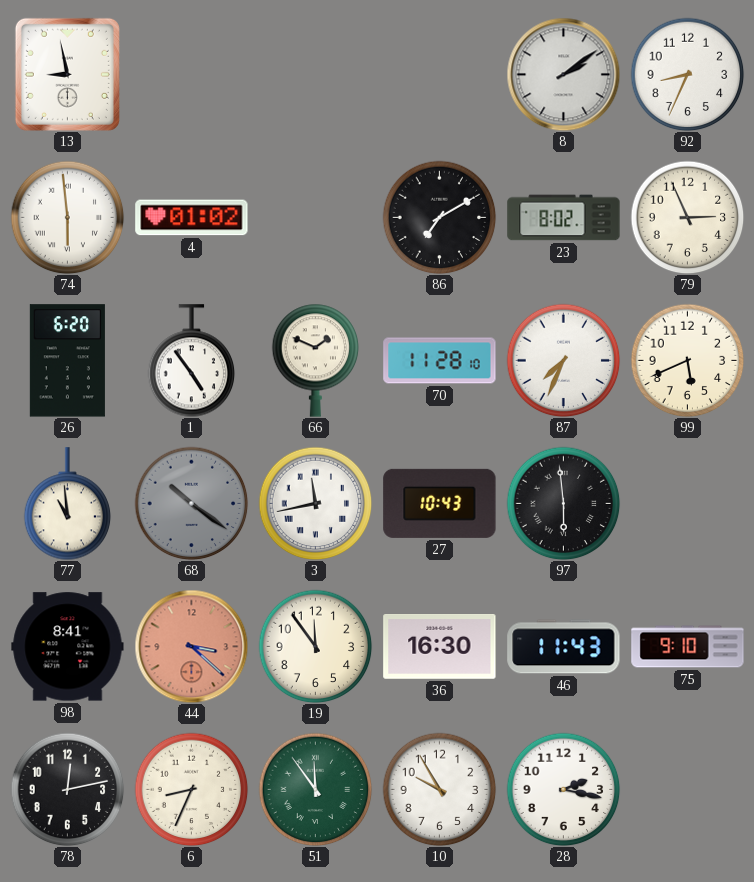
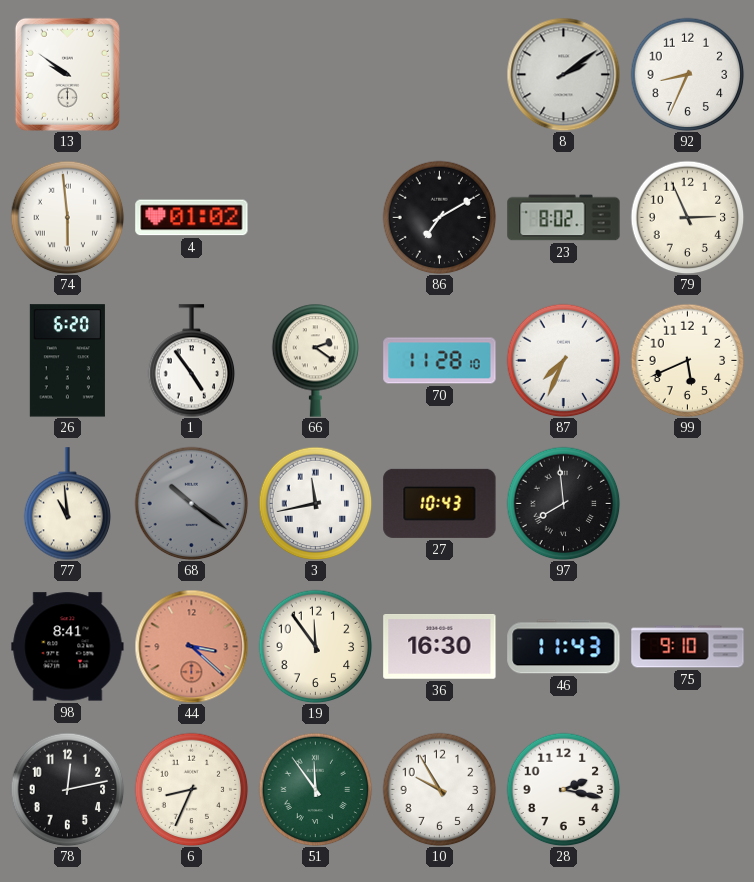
13: 8:58 -> 9:51 (67, 74)
66: 1:49 -> 2:21 (316, 360)
97: 5:59 -> 7:59 (563, 503)
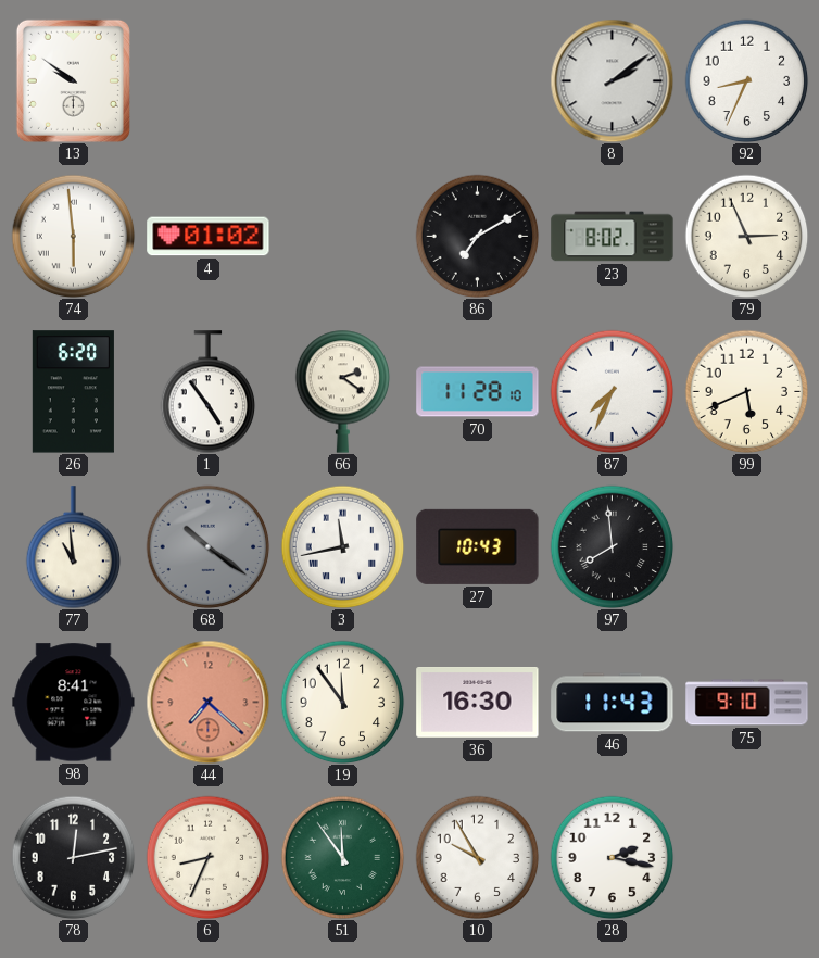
44: 3:22 -> 7:22 (207, 702)
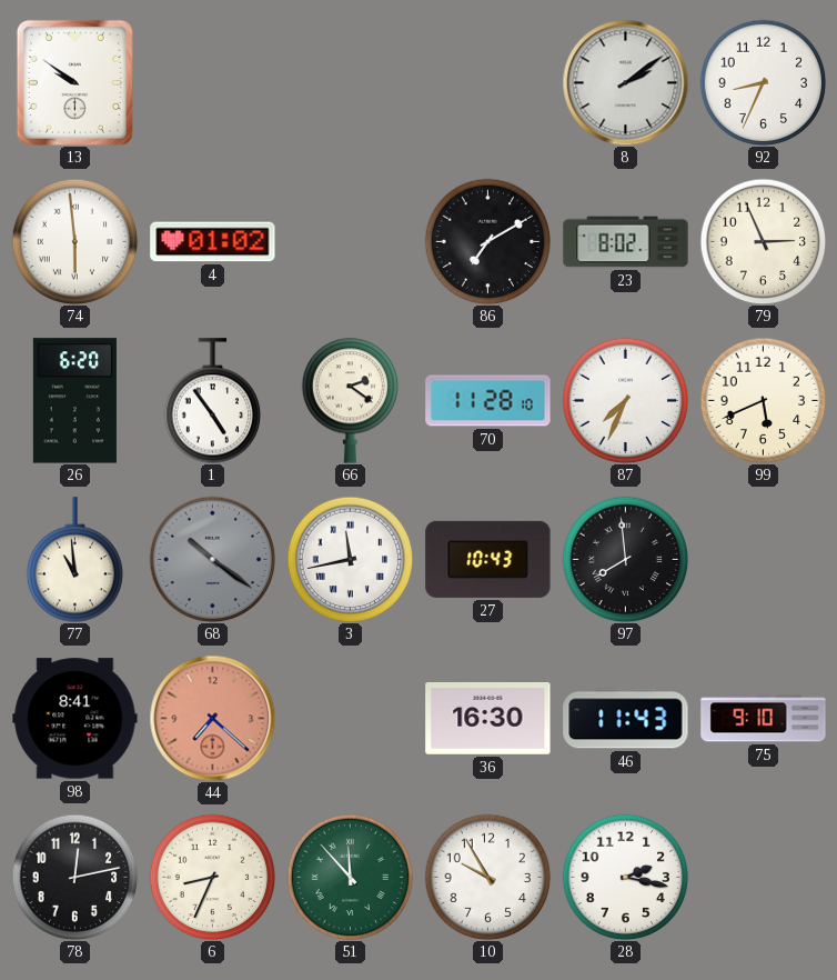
19: 11:54 -> none (342, 702)
51: 11:54 -> 11:53 (350, 877)
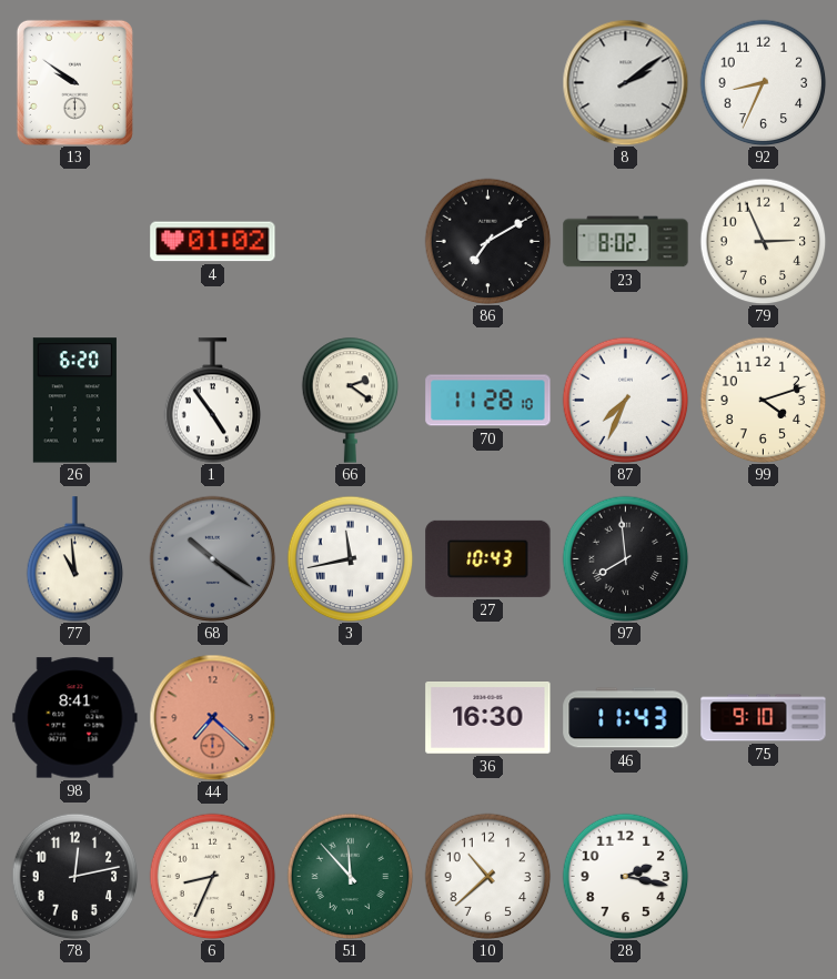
74: 5:59 -> none (74, 241)
99: 5:41 -> 4:12 (763, 400)
10: 9:55 -> 10:38 (487, 876)
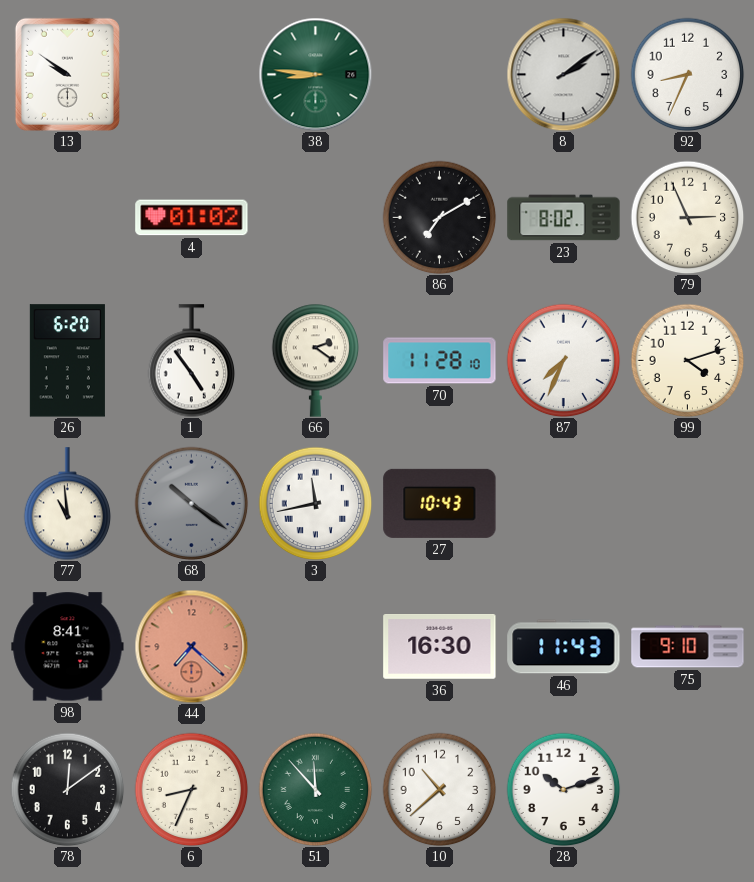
38: none -> 8:46 (315, 74)
97: 7:59 -> none (625, 558)
78: 12:13 -> 12:09 (67, 789)
28: 2:17 -> 10:12 (563, 789)
